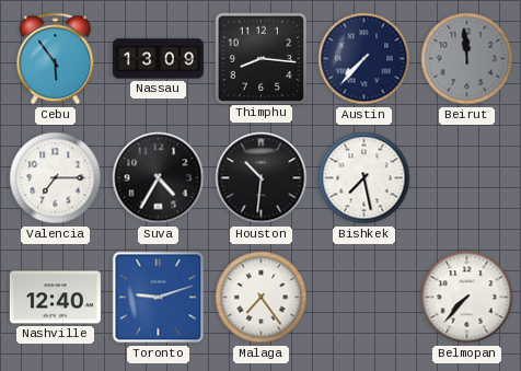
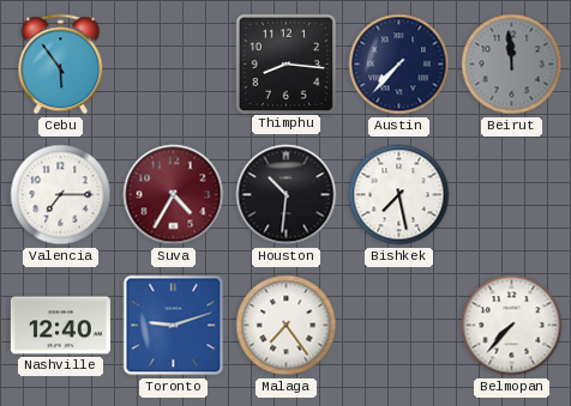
Nassau: 13:09 -> none (158, 59)
Suva dial: black -> burgundy (174, 195)
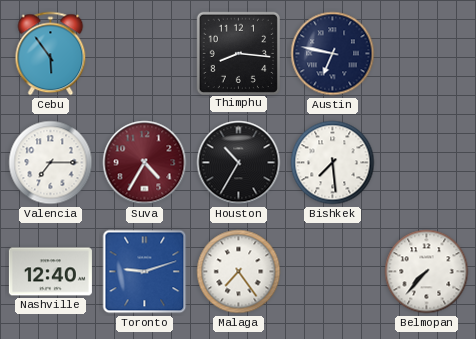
Austin: 7:37 -> 6:47 (333, 54)
Beirut: 11:59 -> none (512, 65)
Houston: 10:31 -> 10:35 (239, 163)
Bishkek: 7:28 -> 7:29 (333, 163)
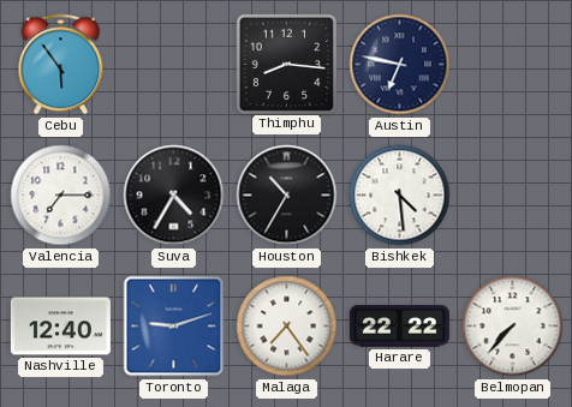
Suva dial: burgundy -> black (174, 196)
Bishkek: 7:29 -> 4:29 (400, 196)
Harare: none -> 22:22 (399, 327)
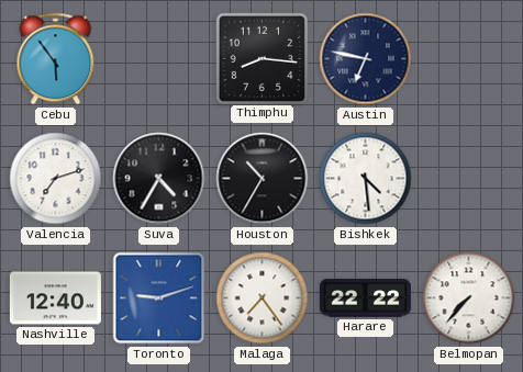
Valencia: 7:15 -> 7:12 (56, 179)
